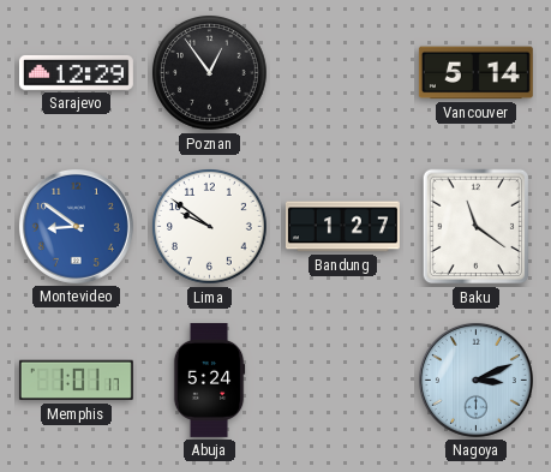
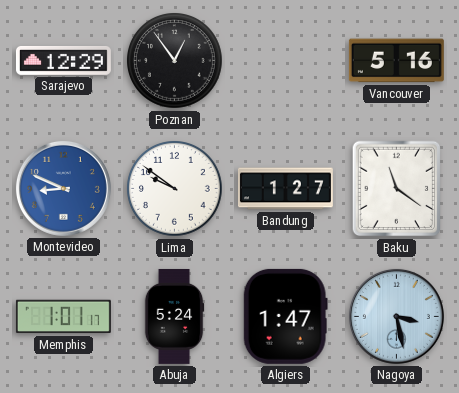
Vancouver: 5:14 -> 5:16 (396, 61)
Montevideo: 8:51 -> 8:49 (63, 188)
Algiers: none -> 1:47 (285, 316)
Nagoya: 3:11 -> 3:28 (396, 316)
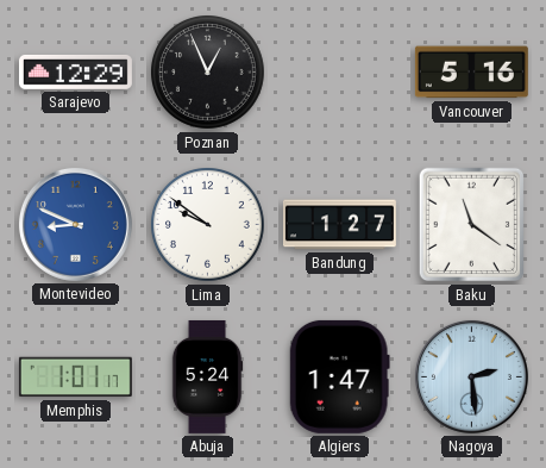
Poznan: 12:54 -> 12:56 (208, 73)
Nagoya: 3:28 -> 2:29 (471, 376)
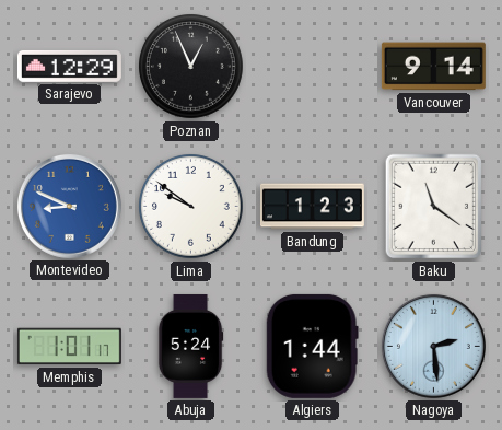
Vancouver: 5:16 -> 9:14 (433, 67)
Bandung: 1:27 -> 1:23 (312, 207)
Algiers: 1:47 -> 1:44 (312, 346)
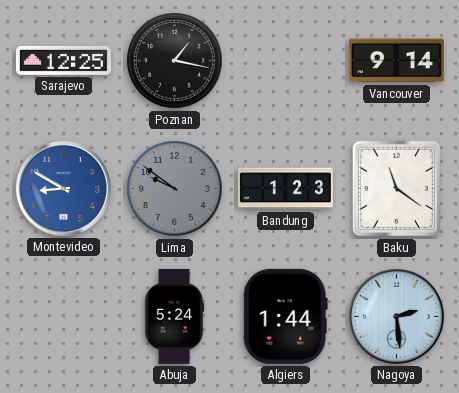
Sarajevo: 12:29 -> 12:25 (63, 60)
Poznan: 12:56 -> 1:17 (175, 61)
Montevideo: 8:49 -> 8:50 (63, 188)
Lima dial: white -> grey (175, 189)
Memphis: 1:01 -> none (69, 347)
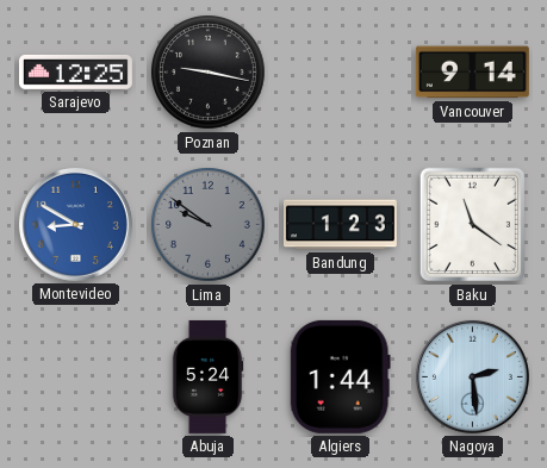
Poznan: 1:17 -> 9:17 (209, 73)
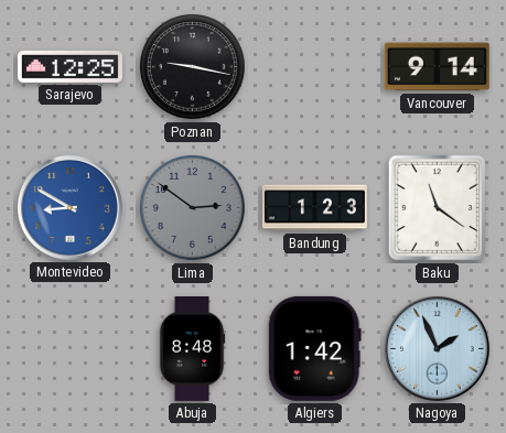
Lima: 9:51 -> 2:51 (193, 208)
Abuja: 5:24 -> 8:48 (192, 348)
Algiers: 1:44 -> 1:42 (314, 348)
Nagoya: 2:29 -> 1:56 (437, 348)
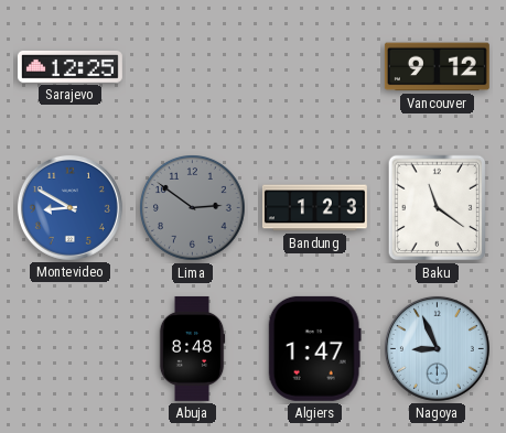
Poznan: 9:17 -> none (193, 67)
Vancouver: 9:14 -> 9:12 (437, 67)
Algiers: 1:42 -> 1:47 (314, 348)
Nagoya: 1:56 -> 8:56 (437, 348)
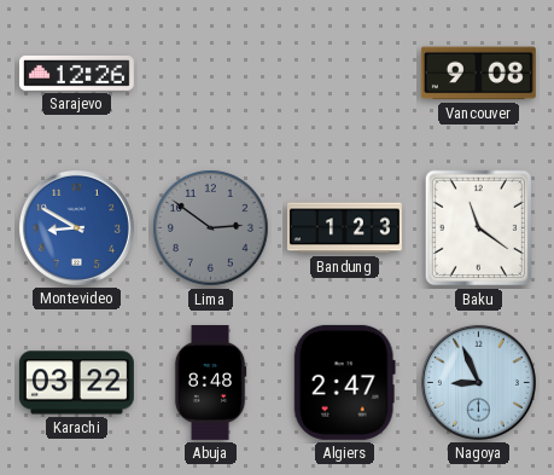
Sarajevo: 12:25 -> 12:26 (76, 73)
Vancouver: 9:12 -> 9:08 (478, 74)
Karachi: none -> 03:22 (76, 383)
Algiers: 1:47 -> 2:47 (344, 382)
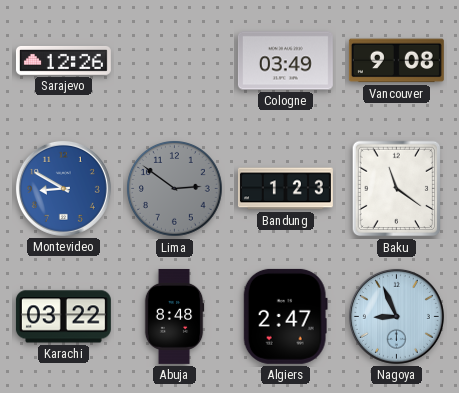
Cologne: none -> 03:49 (285, 61)
